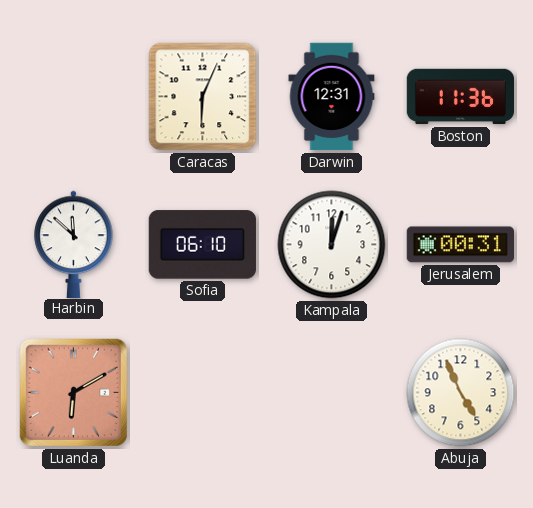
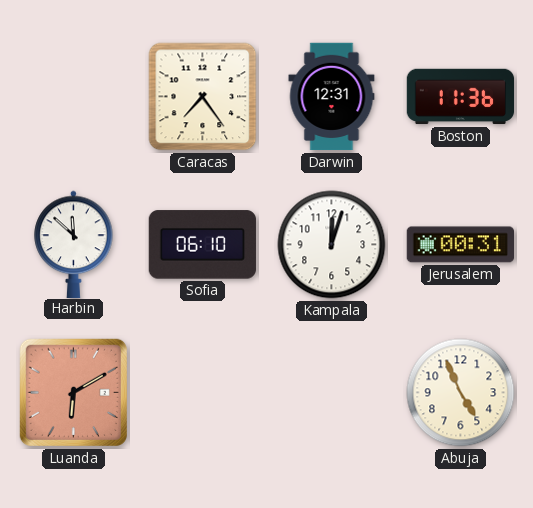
Caracas: 6:04 -> 7:24 (203, 97)
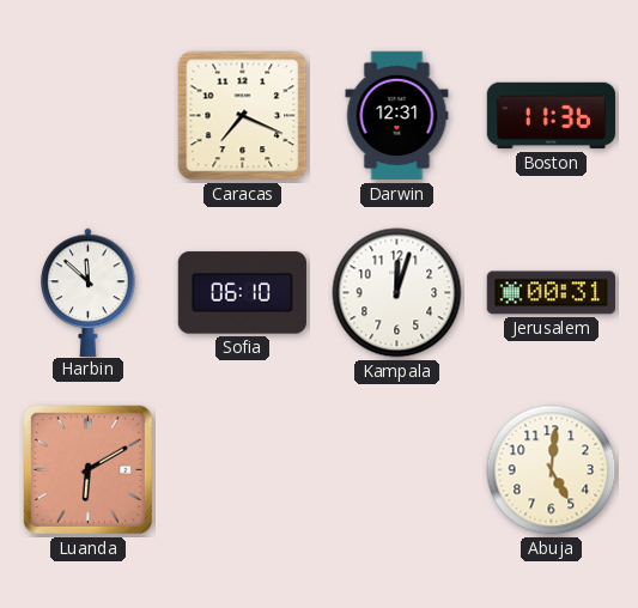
Caracas: 7:24 -> 7:19 (243, 116)
Abuja: 4:56 -> 5:01 (552, 470)
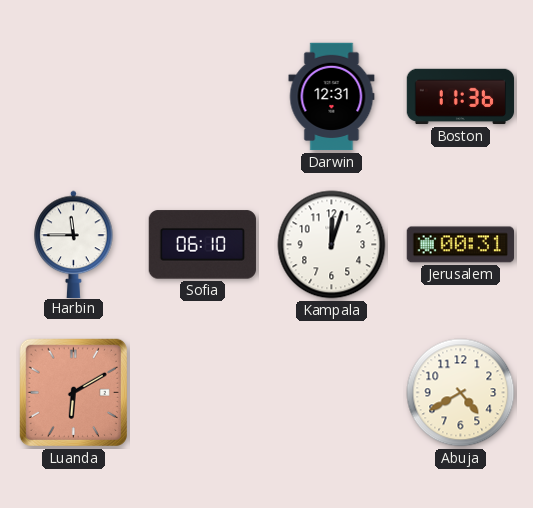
Caracas: 7:19 -> none (243, 116)
Harbin: 11:52 -> 11:45 (74, 244)
Abuja: 5:01 -> 4:40 (461, 393)
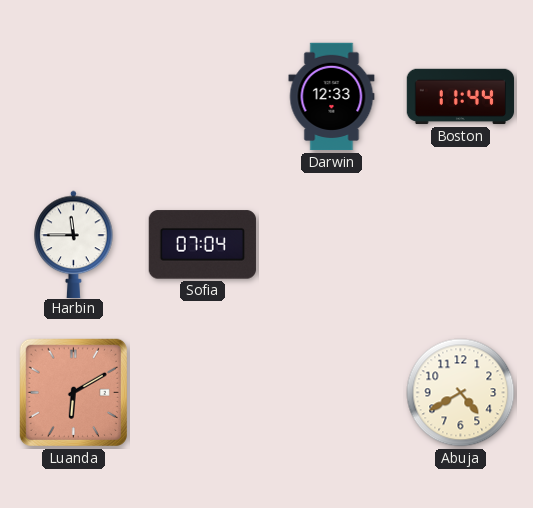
Darwin: 12:31 -> 12:33 (332, 97)
Boston: 11:36 -> 11:44 (461, 97)
Sofia: 06:10 -> 07:04 (202, 245)
Kampala: 12:03 -> none (332, 245)
Jerusalem: 00:31 -> none (460, 245)
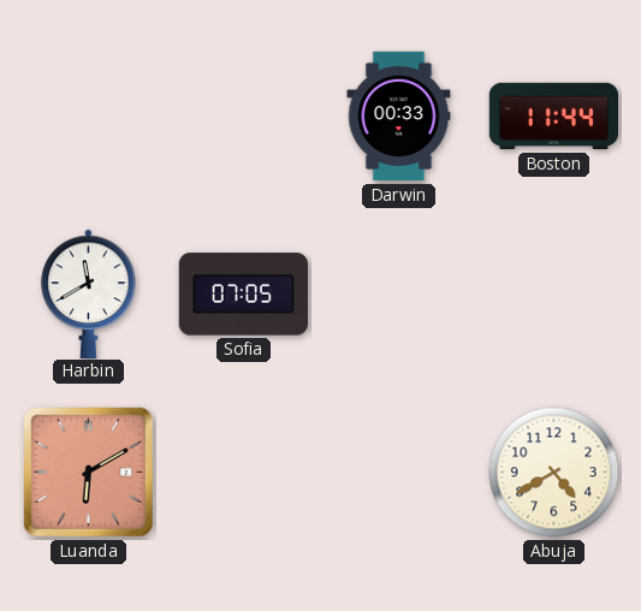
Darwin: 12:33 -> 00:33 (399, 117)
Harbin: 11:45 -> 11:40 (89, 293)
Sofia: 07:04 -> 07:05 (243, 295)
